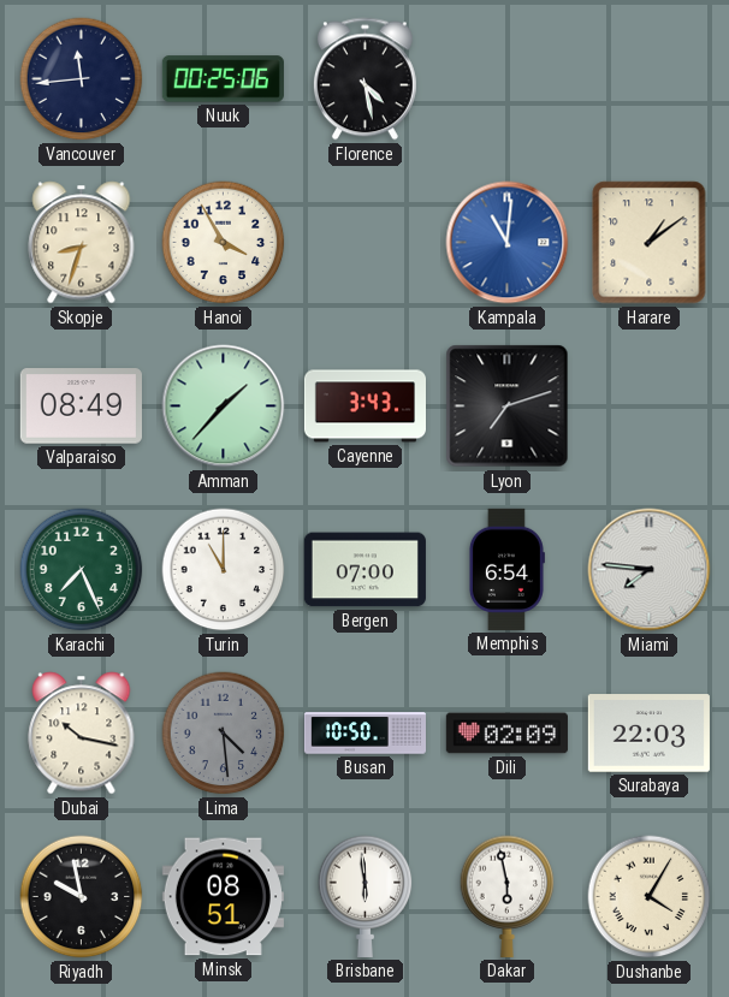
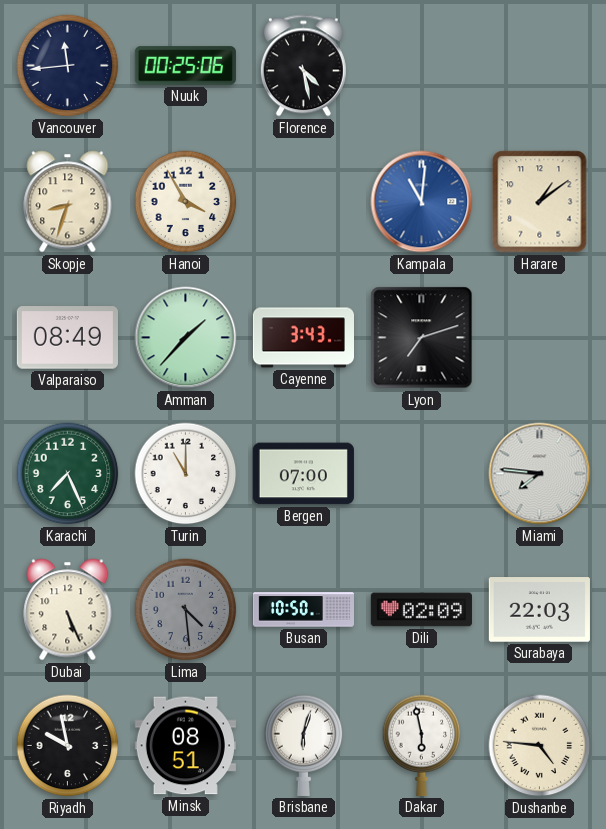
Memphis: 6:54 -> none (506, 569)
Dubai: 10:17 -> 5:26 (68, 610)
Brisbane: 5:59 -> 6:03 (304, 745)
Dushanbe: 4:05 -> 4:46 (540, 746)
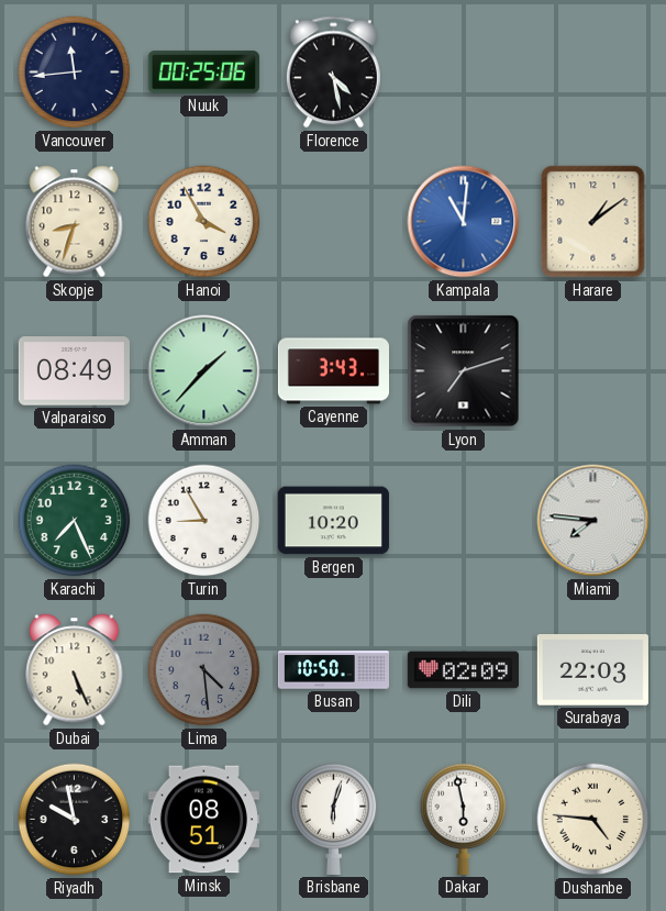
Turin: 11:00 -> 8:55 (204, 521)
Bergen: 07:00 -> 10:20 (333, 521)
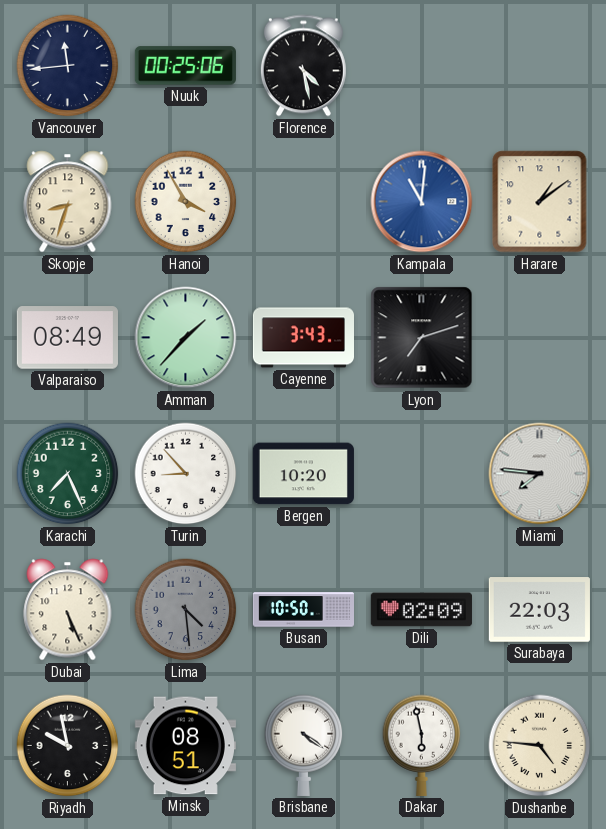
Turin: 8:55 -> 8:53 (186, 474)
Brisbane: 6:03 -> 4:21 (304, 745)
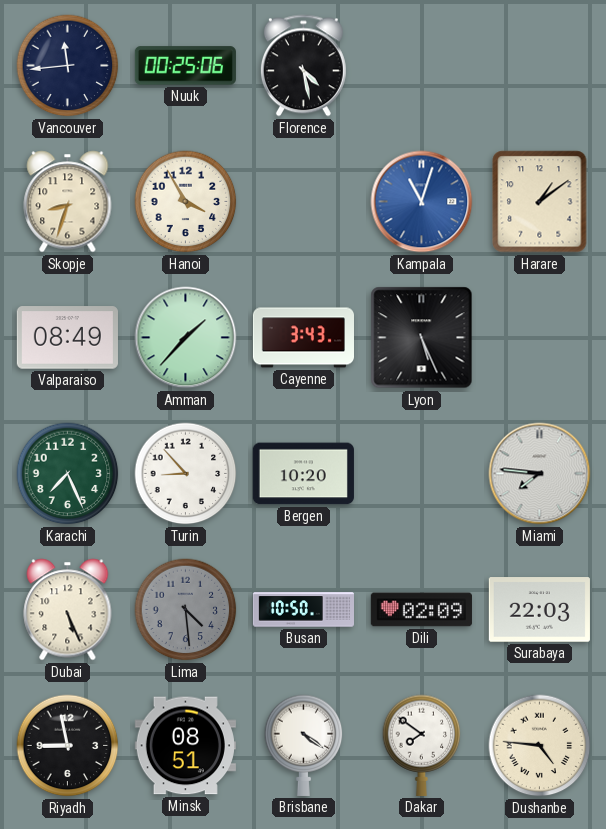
Kampala: 11:01 -> 11:03 (422, 202)
Lyon: 7:12 -> 5:26 (422, 338)
Riyadh: 9:58 -> 8:58 (68, 746)
Dakar: 5:58 -> 7:51 (422, 745)
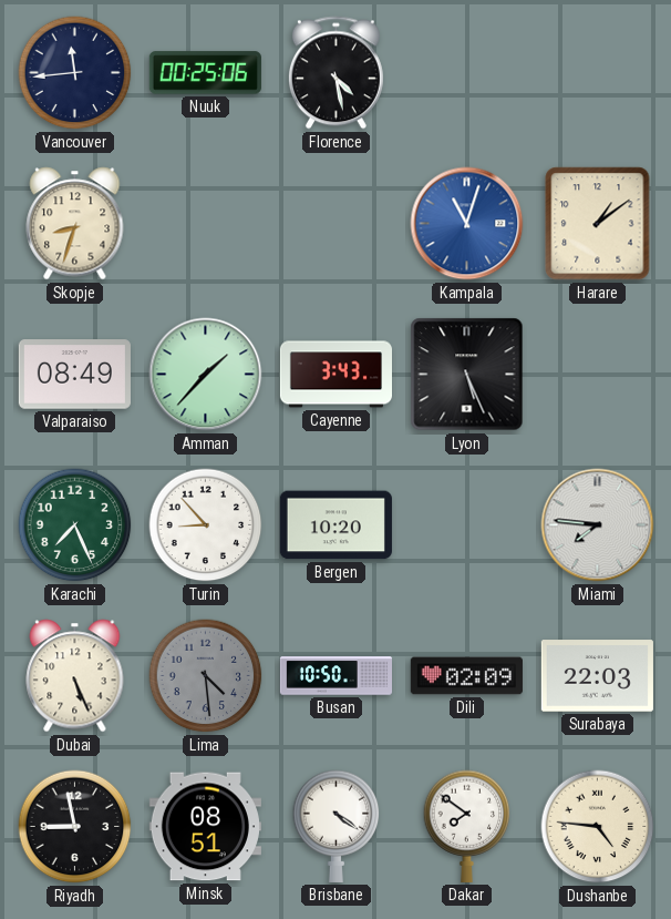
Hanoi: 3:55 -> none (186, 202)
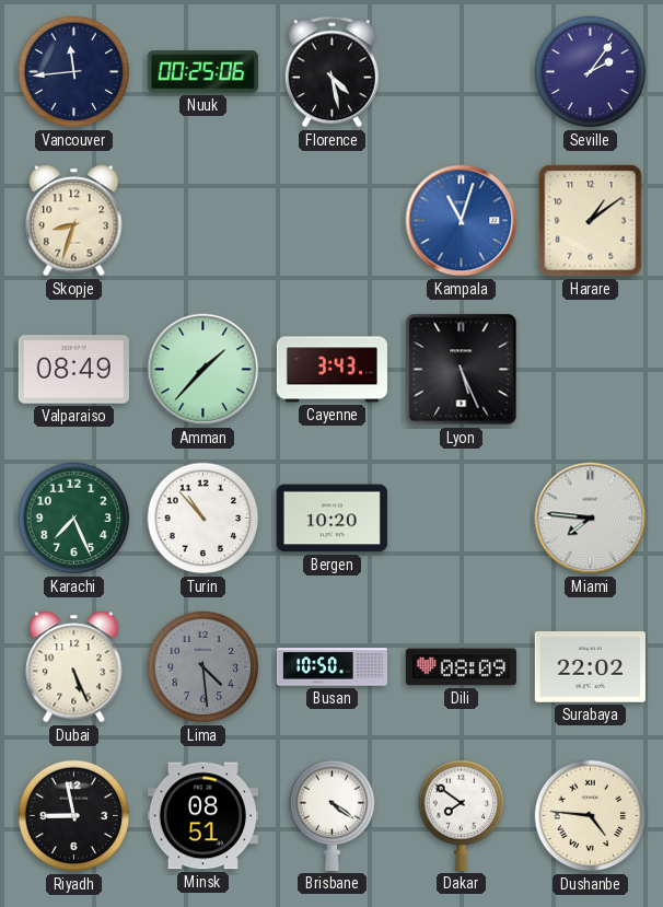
Seville: none -> 2:06 (591, 72)
Turin: 8:53 -> 10:53 (203, 519)
Dili: 02:09 -> 08:09 (461, 667)
Surabaya: 22:03 -> 22:02 (590, 667)
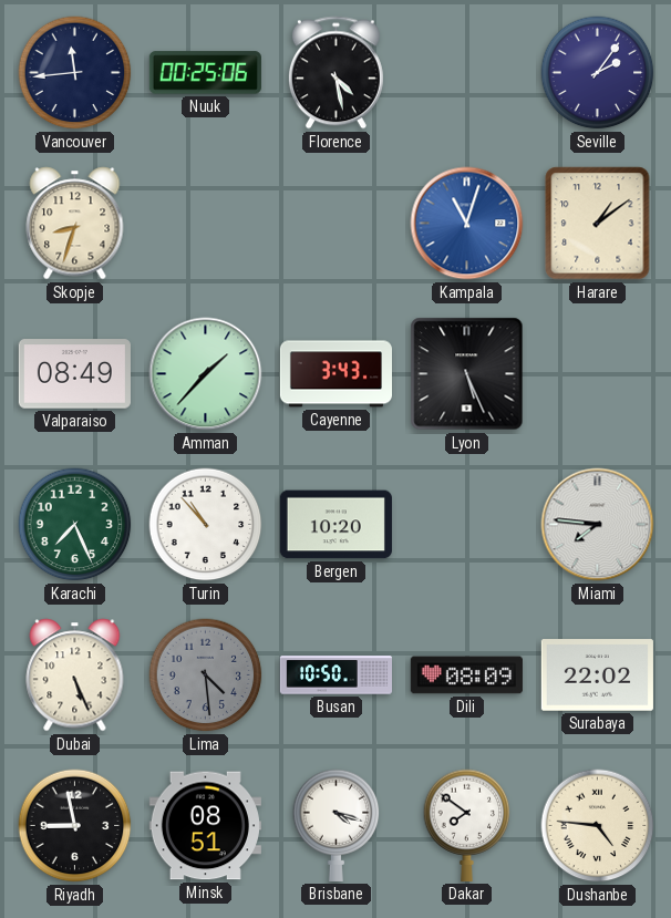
Brisbane: 4:21 -> 4:18 (337, 825)
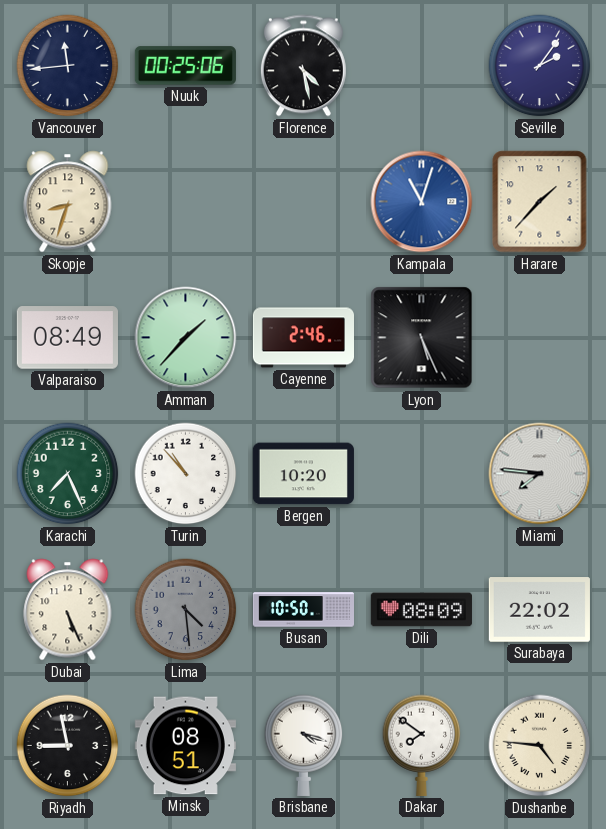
Harare: 1:09 -> 1:37 (540, 202)
Cayenne: 3:43 -> 2:46 (303, 338)
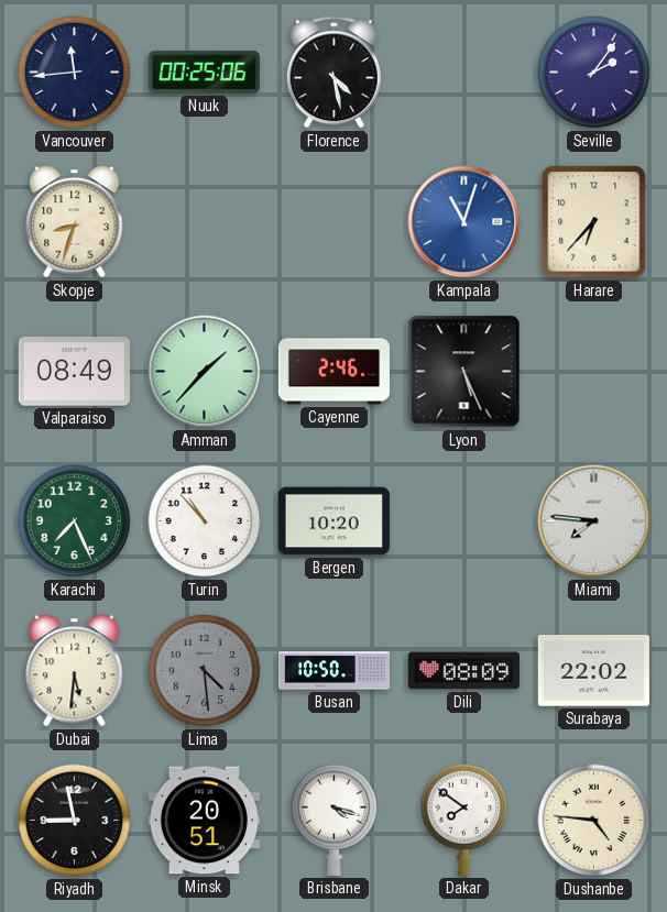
Harare: 1:37 -> 6:37 (594, 222)
Dubai: 5:26 -> 5:31 (75, 671)
Minsk: 08:51 -> 20:51 (204, 821)
